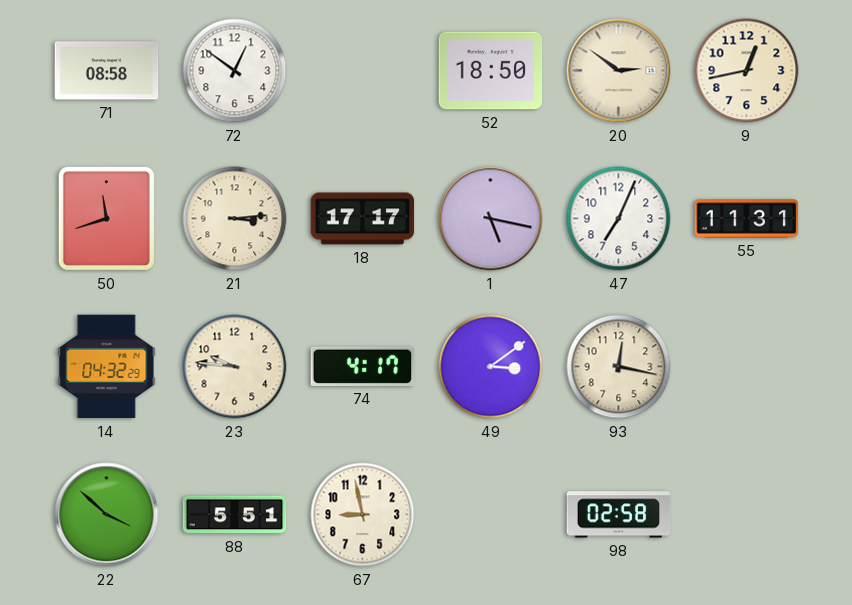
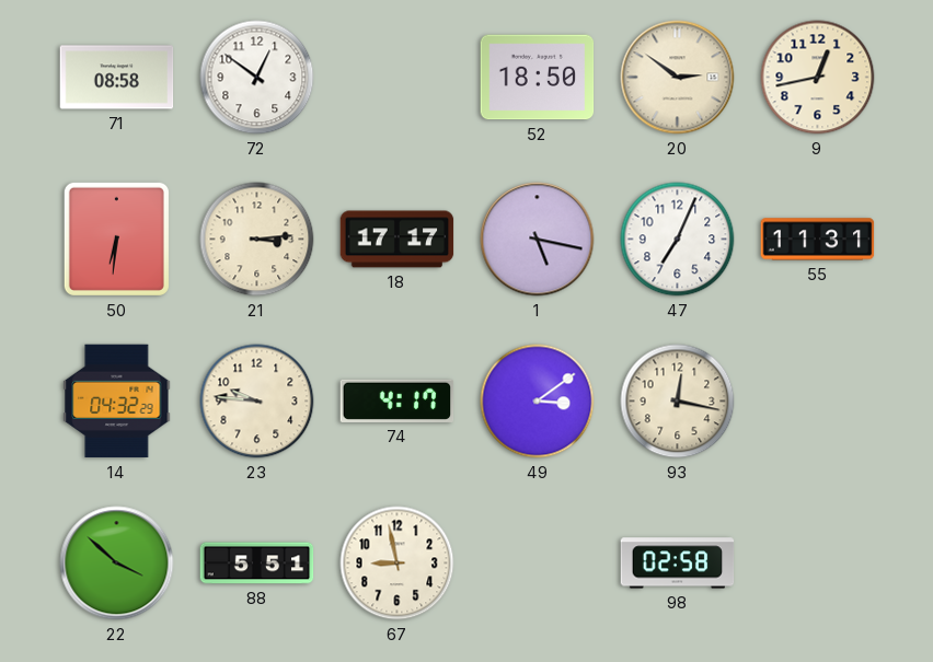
50: 11:42 -> 6:31 (116, 239)
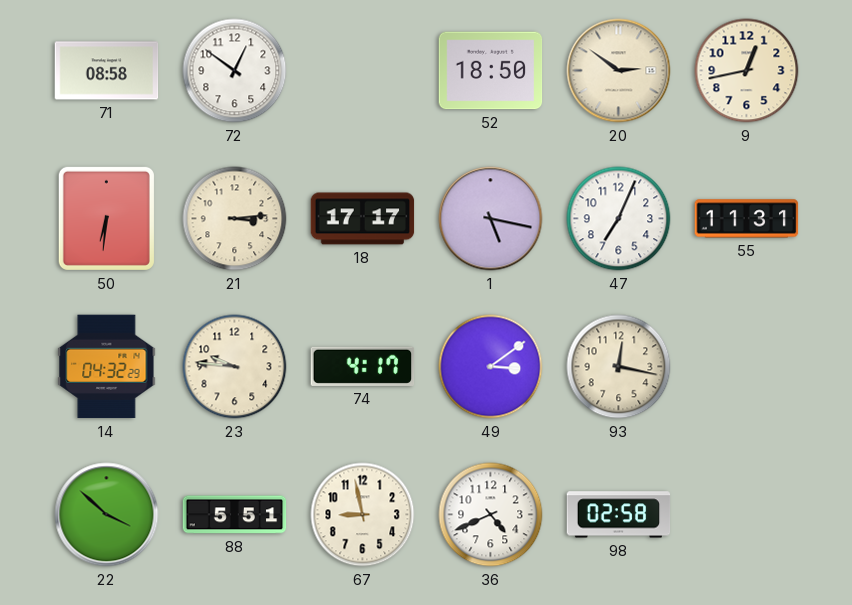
36: none -> 4:41 (491, 515)
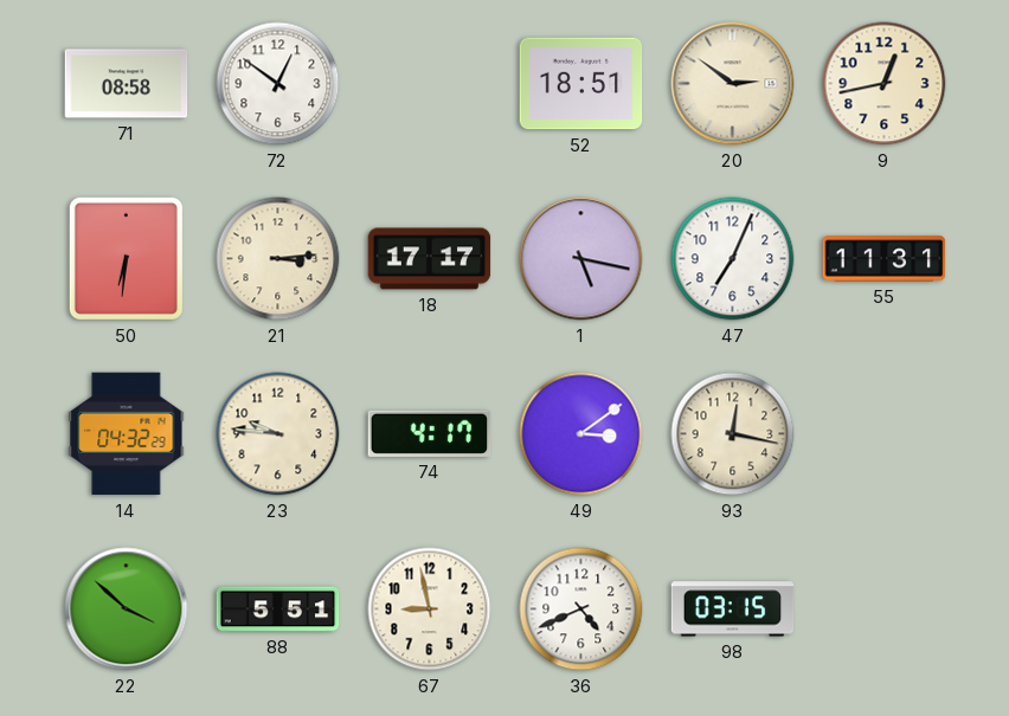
52: 18:50 -> 18:51 (581, 84)
98: 02:58 -> 03:15 (733, 609)
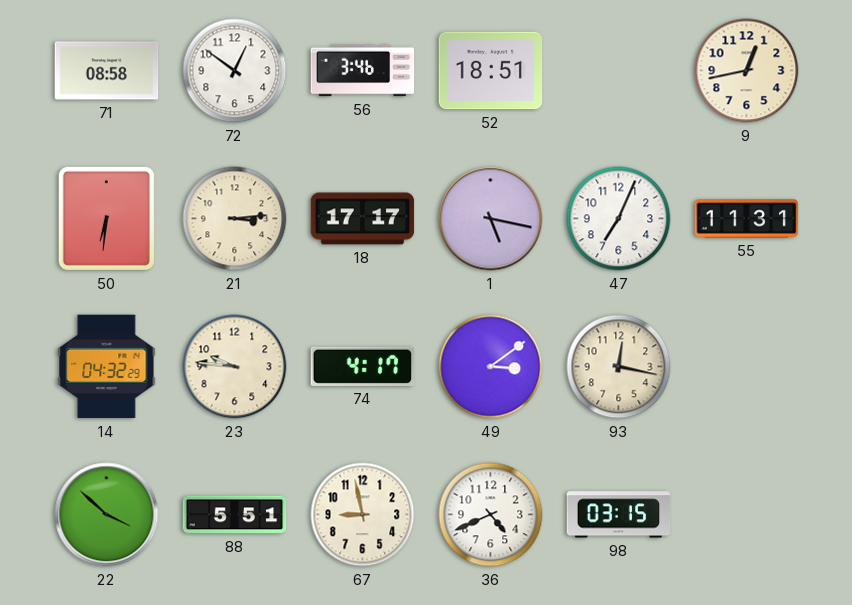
56: none -> 3:46 (363, 71)
20: 2:51 -> none (733, 84)
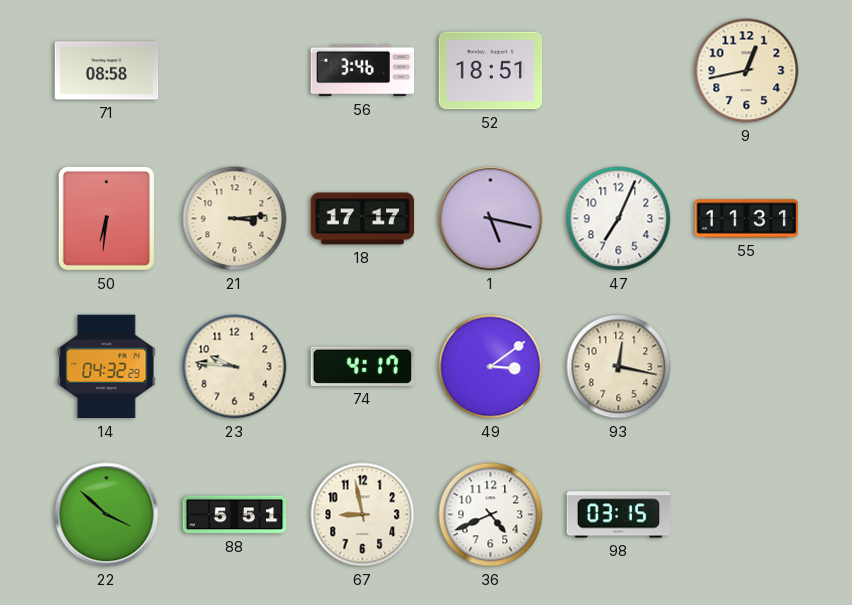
72: 12:51 -> none (235, 71)
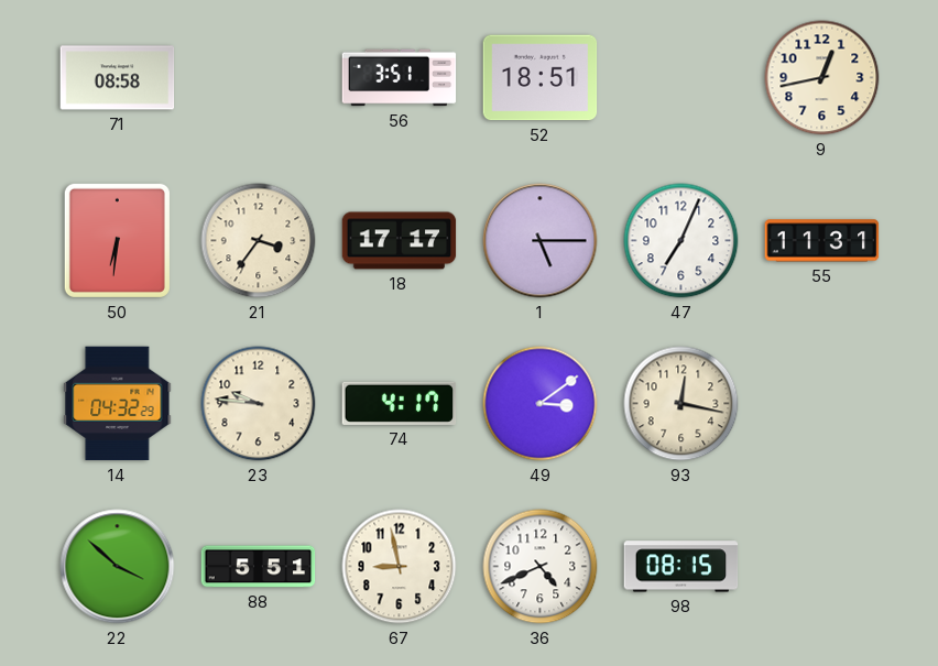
56: 3:46 -> 3:51 (400, 78)
21: 3:14 -> 3:36 (259, 241)
1: 5:17 -> 5:15 (541, 241)
98: 03:15 -> 08:15 (681, 567)
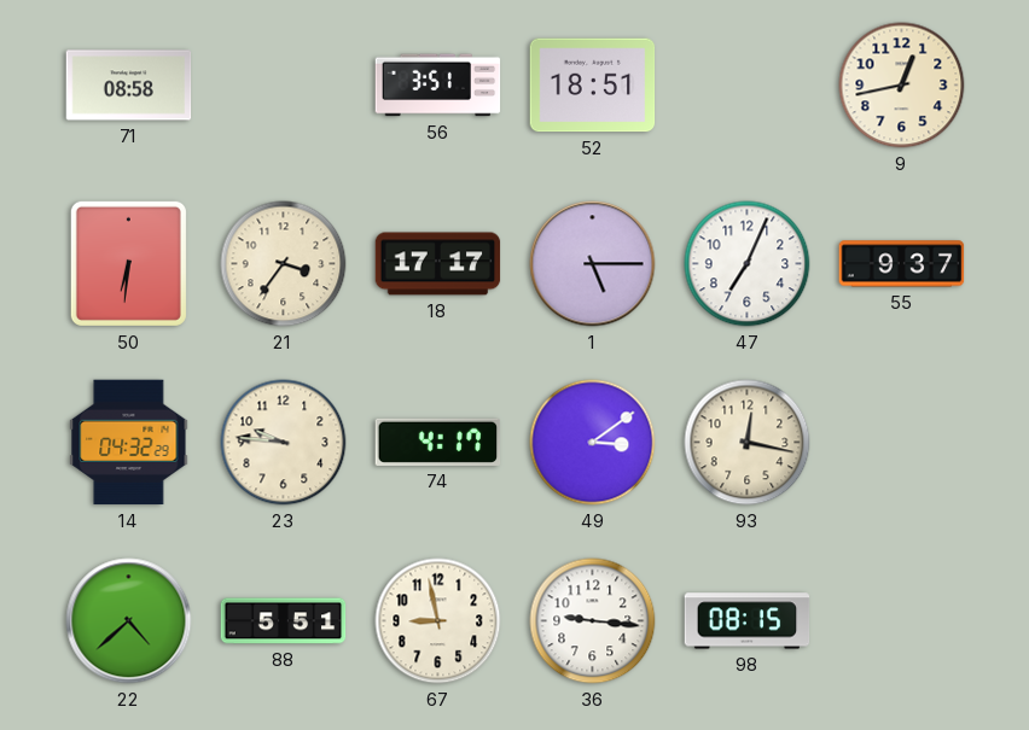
55: 11:31 -> 9:37 (902, 264)
22: 3:52 -> 4:38 (129, 621)
36: 4:41 -> 9:16 (593, 621)
